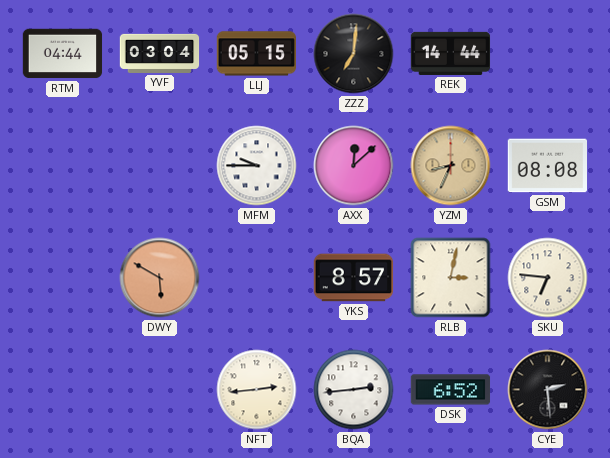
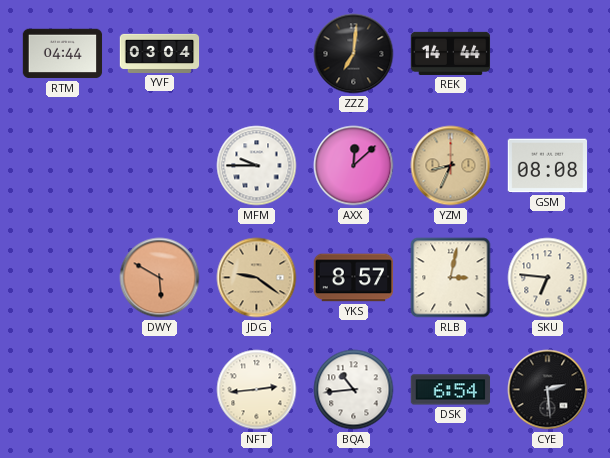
LLJ: 05:15 -> none (257, 54)
JDG: none -> 9:21 (257, 278)
BQA: 2:44 -> 10:44 (354, 390)
DSK: 6:52 -> 6:54 (451, 390)
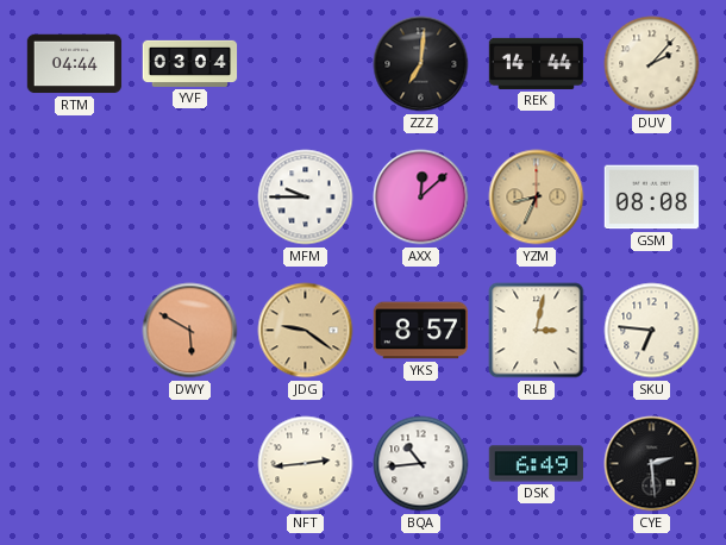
DUV: none -> 2:07 (652, 64)
DSK: 6:54 -> 6:49 (537, 464)
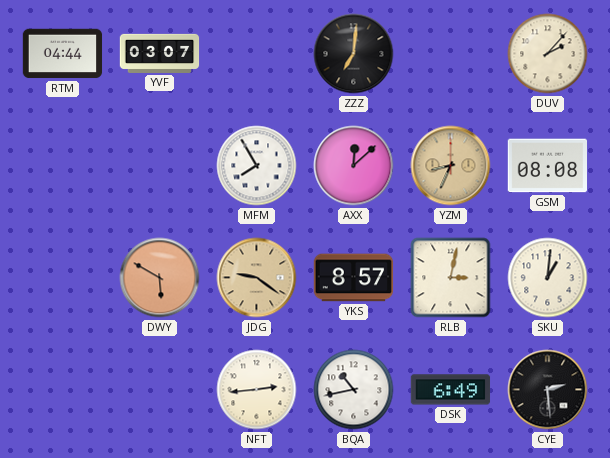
YVF: 03:04 -> 03:07 (160, 53)
REK: 14:44 -> none (537, 63)
MFM: 9:45 -> 7:55 (257, 166)
SKU: 6:46 -> 1:01 (548, 278)
BQA: 10:44 -> 10:43 (354, 390)
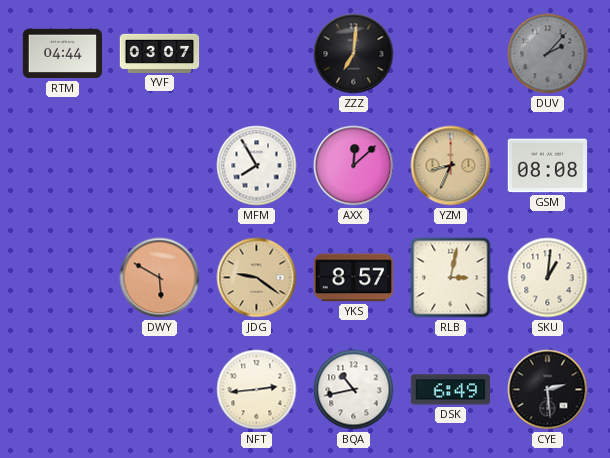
DUV dial: cream -> grey (548, 54)
